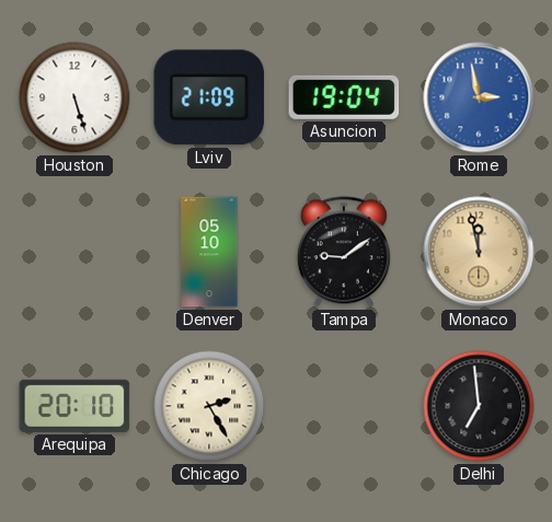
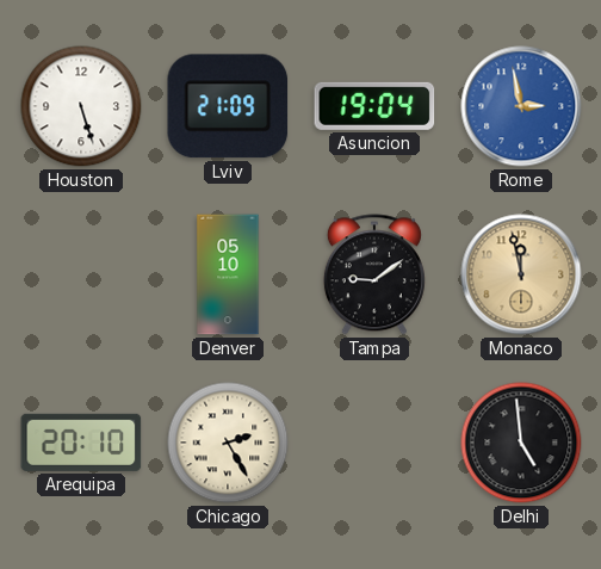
Delhi: 6:59 -> 4:59 (521, 443)
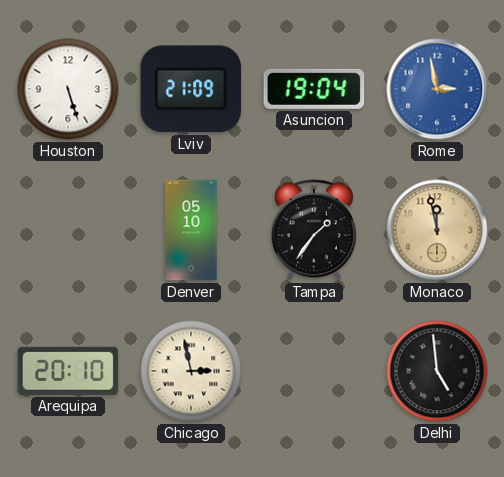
Tampa: 9:09 -> 1:36 (314, 230)
Chicago: 2:25 -> 2:58 (191, 371)
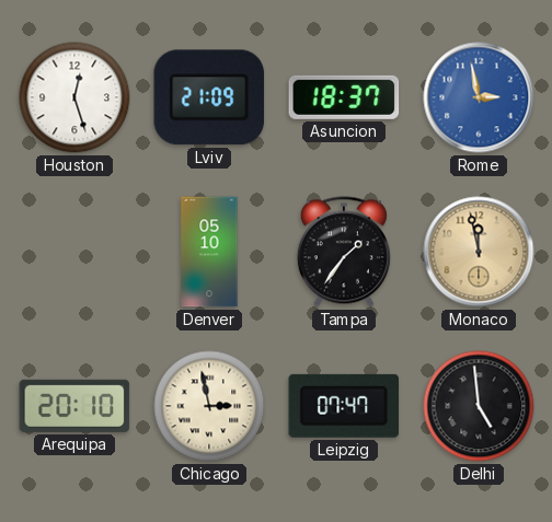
Houston: 5:27 -> 12:27 (74, 97)
Asuncion: 19:04 -> 18:37 (344, 97)
Leipzig: none -> 07:47 (344, 406)
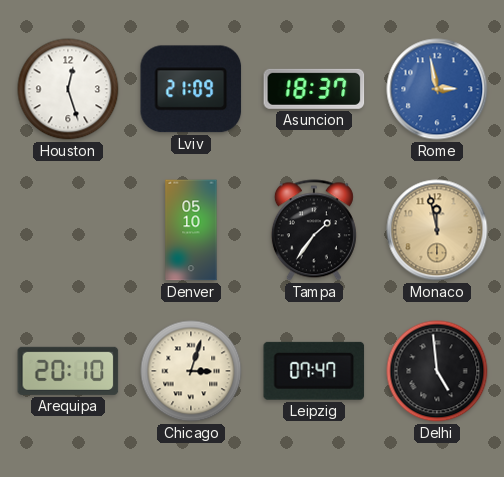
Chicago: 2:58 -> 3:03 (191, 371)
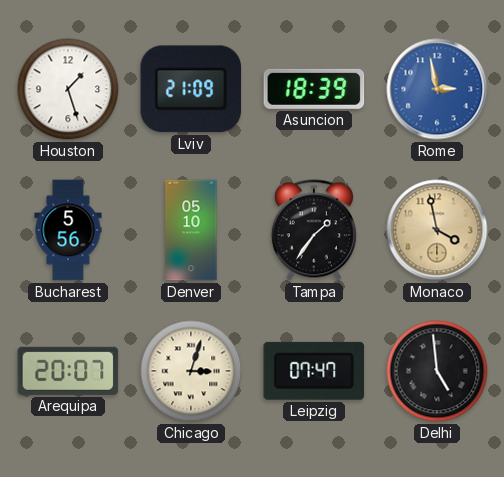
Houston: 12:27 -> 1:27 (68, 89)
Asuncion: 18:37 -> 18:39 (314, 89)
Bucharest: none -> 5:56 (68, 230)
Monaco: 11:58 -> 3:58 (437, 230)
Arequipa: 20:10 -> 20:07 (68, 371)
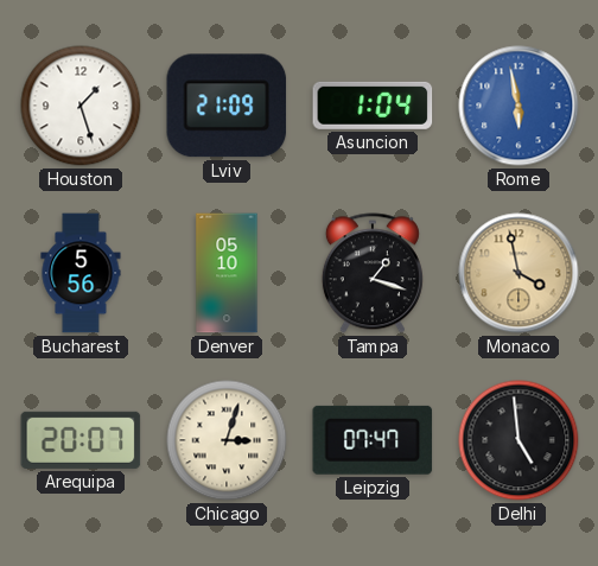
Asuncion: 18:39 -> 1:04 (373, 106)
Rome: 2:58 -> 5:58 (519, 106)
Tampa: 1:36 -> 1:18 (373, 273)
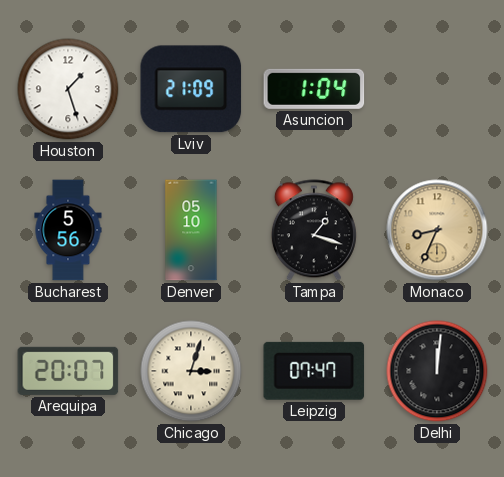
Rome: 5:58 -> none (519, 106)
Monaco: 3:58 -> 8:34 (437, 230)
Delhi: 4:59 -> 12:01 (437, 371)
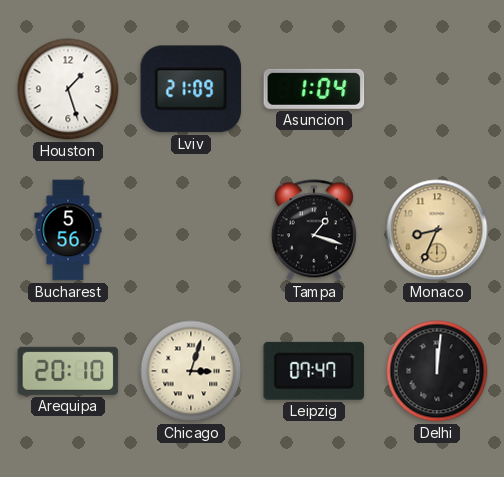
Denver: 05:10 -> none (191, 230)
Arequipa: 20:07 -> 20:10 (68, 371)
